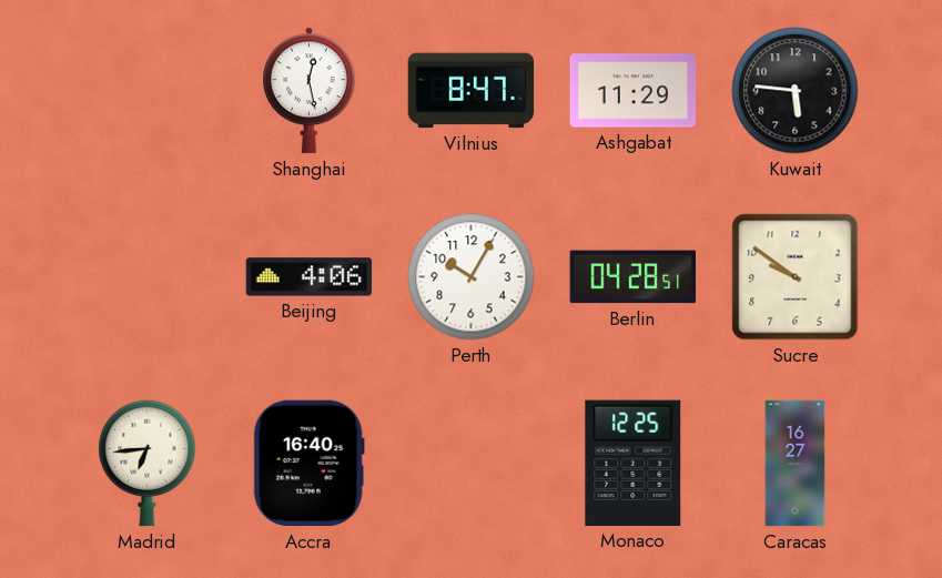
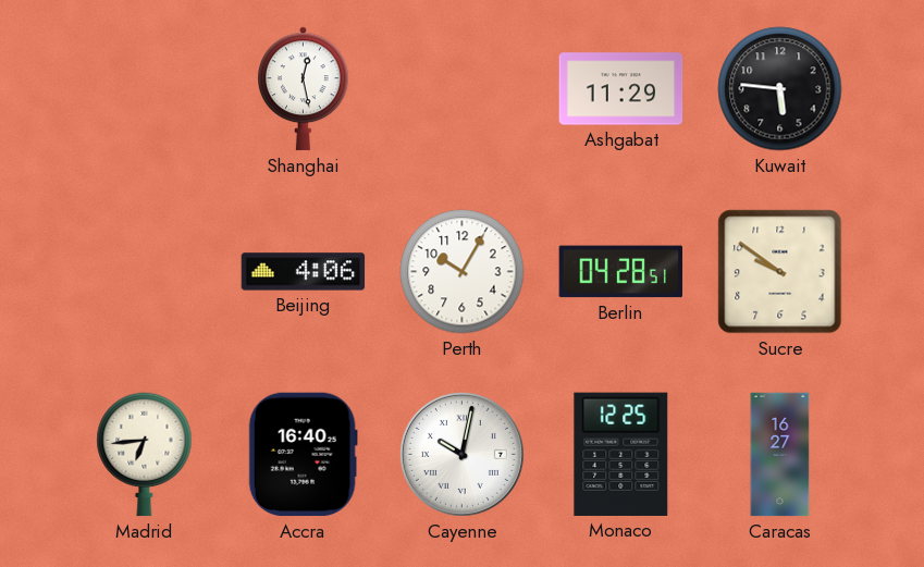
Vilnius: 8:47 -> none (472, 91)
Cayenne: none -> 10:02 (461, 454)
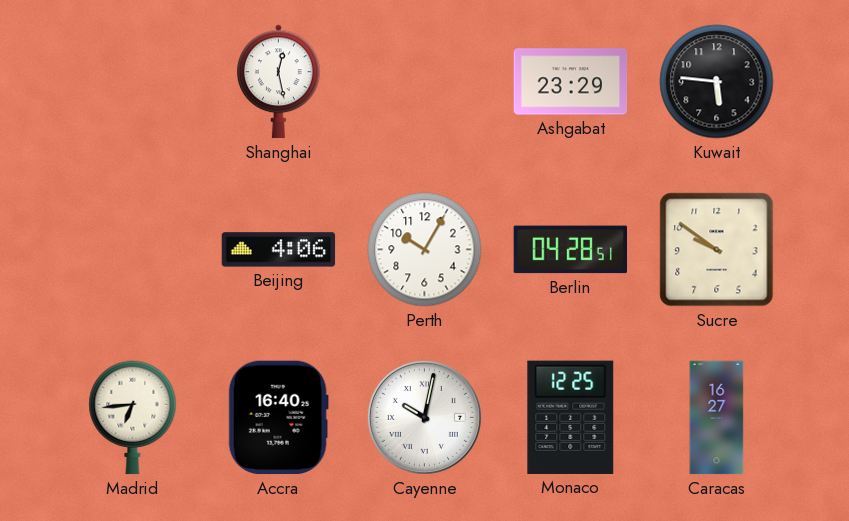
Ashgabat: 11:29 -> 23:29 (571, 82)
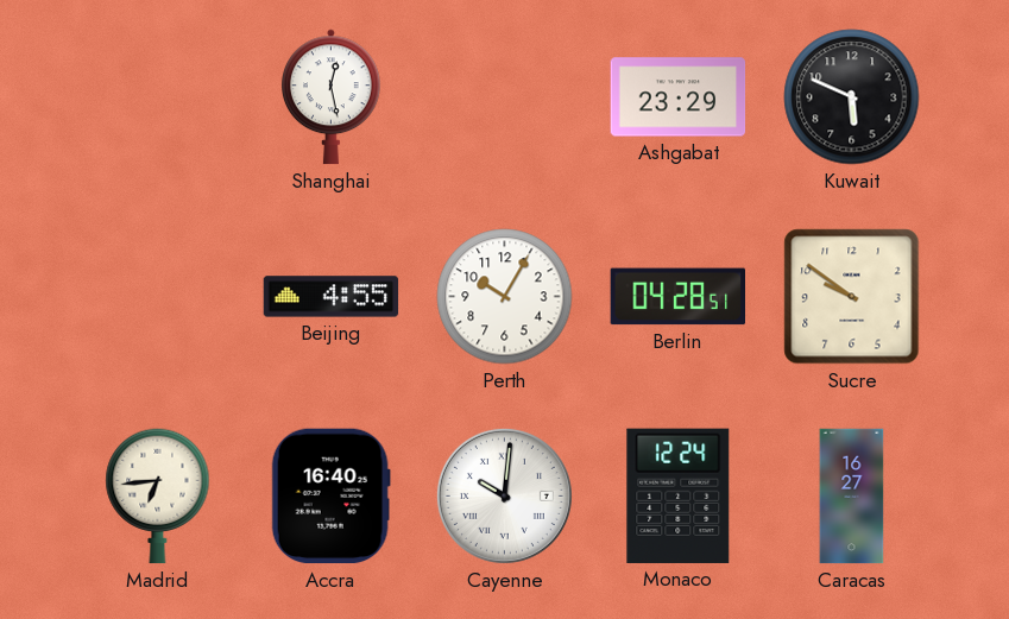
Kuwait: 5:46 -> 5:49 (852, 97)
Beijing: 4:06 -> 4:55 (332, 297)
Cayenne: 10:02 -> 10:01 (504, 495)
Monaco: 12:25 -> 12:24 (679, 495)
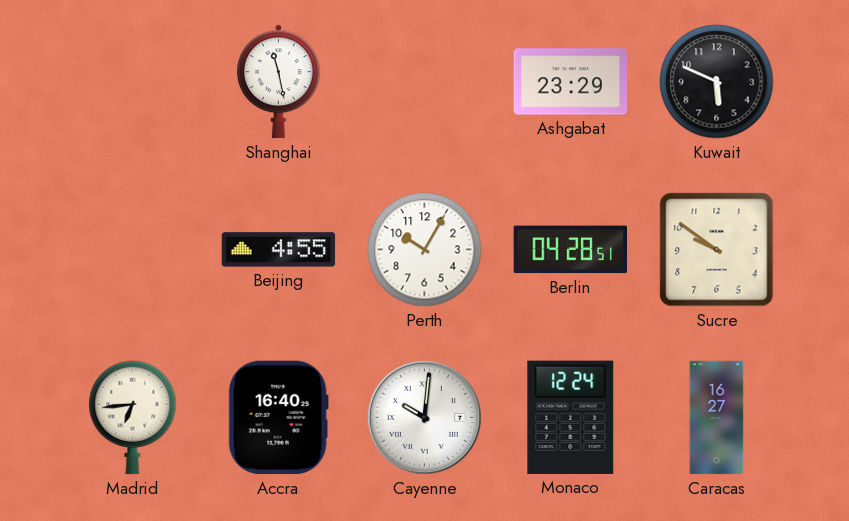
Shanghai: 12:28 -> 11:28 (279, 82)
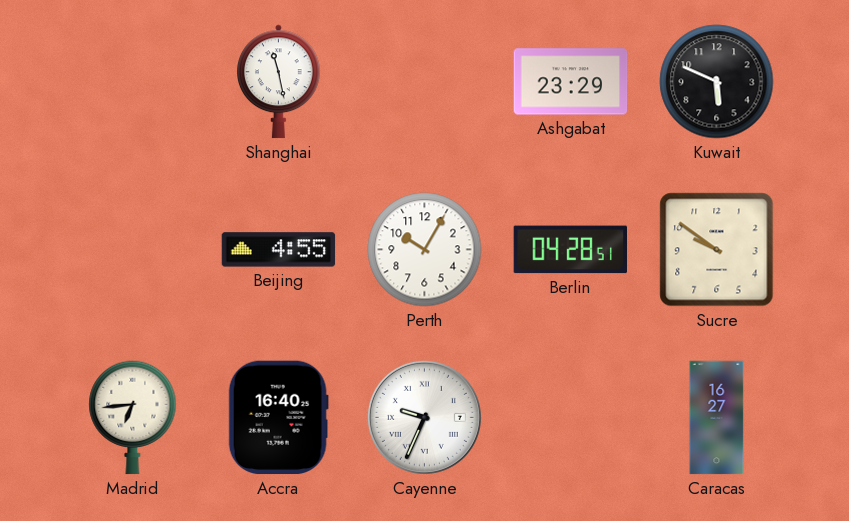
Cayenne: 10:01 -> 9:34 (424, 417)
Monaco: 12:24 -> none (571, 417)
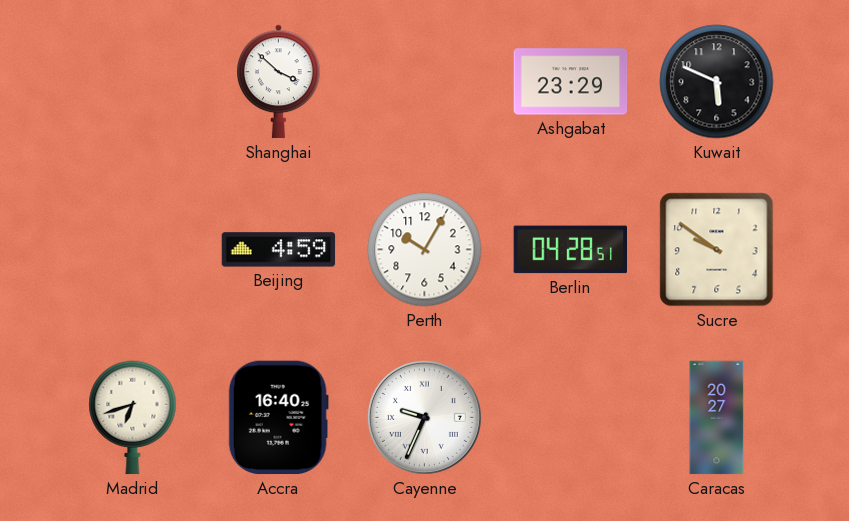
Shanghai: 11:28 -> 3:52 (279, 82)
Beijing: 4:55 -> 4:59 (279, 250)
Madrid: 6:44 -> 6:42 (133, 418)
Caracas: 16:27 -> 20:27 (717, 418)
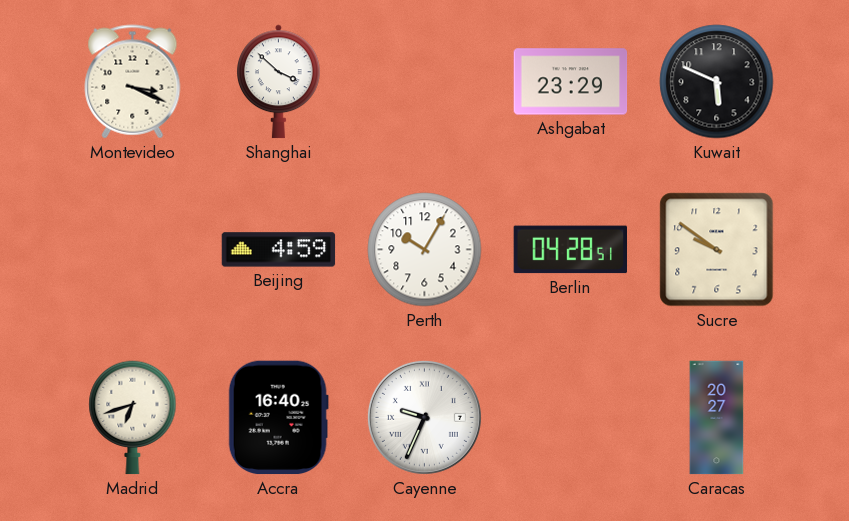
Montevideo: none -> 3:19 (133, 82)
